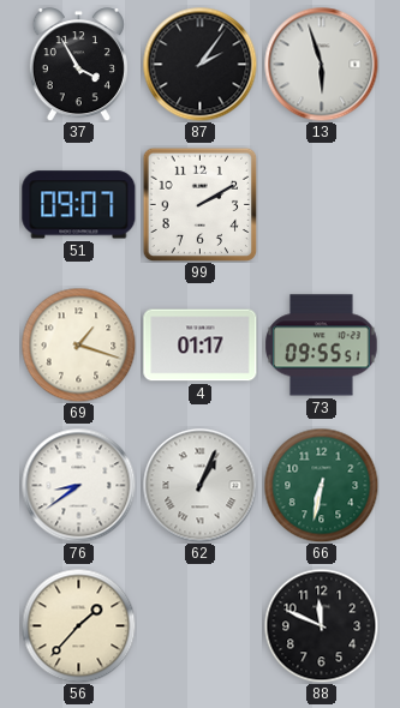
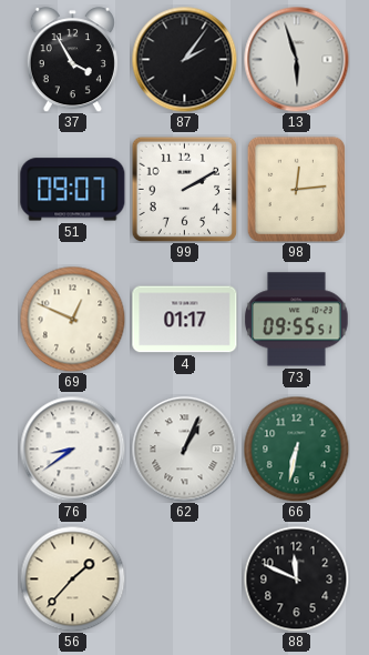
98: none -> 12:14 (296, 189)
69: 1:18 -> 12:49 (72, 319)
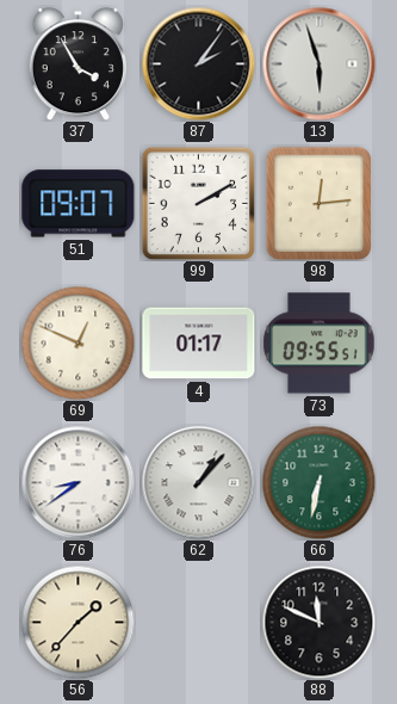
62: 1:04 -> 1:07 (198, 482)
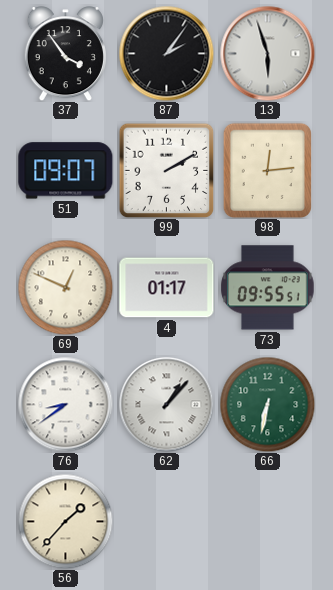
37: 3:55 -> 3:54 (65, 54)
88: 11:49 -> none (318, 622)
